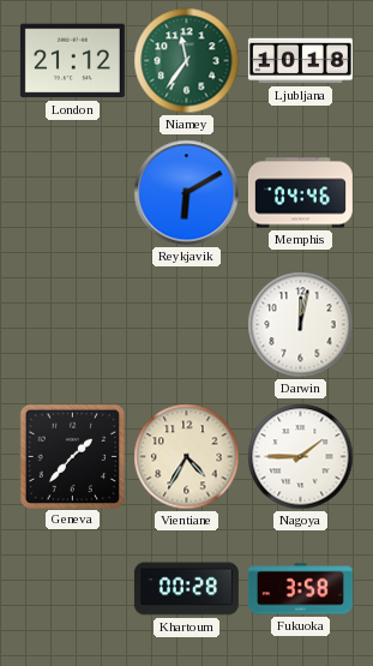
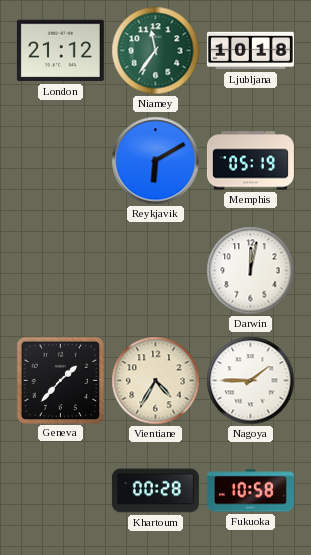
Memphis: 04:46 -> 05:19 (250, 161)
Fukuoka: 3:58 -> 10:58 (250, 491)
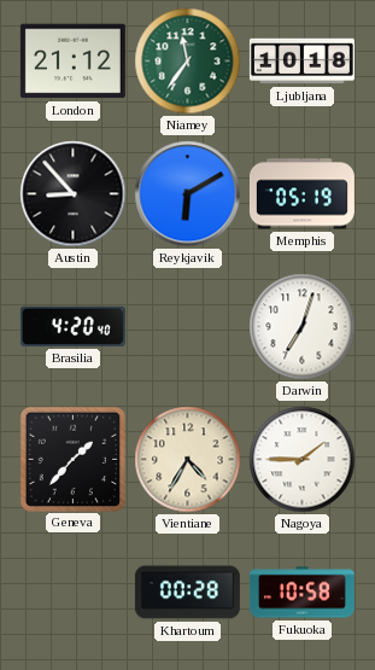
Austin: none -> 8:53 (74, 194)
Brasilia: none -> 4:20 (72, 326)
Darwin: 12:02 -> 7:03 (303, 327)
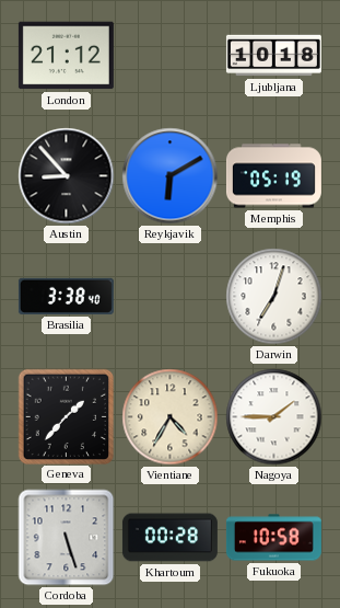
Niamey: 11:36 -> none (188, 62)
Brasilia: 4:20 -> 3:38 (66, 296)
Cordoba: none -> 5:27 (67, 538)
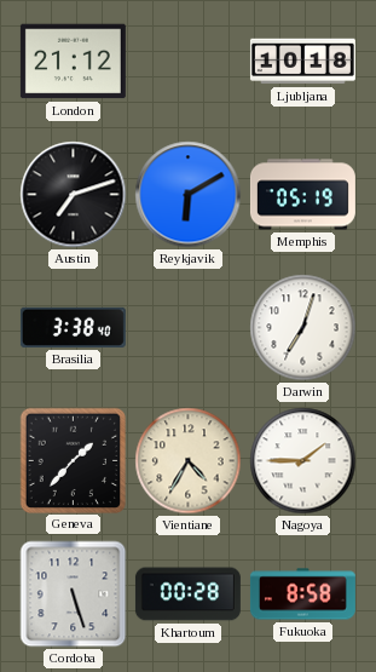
Austin: 8:53 -> 7:12 (74, 195)
Fukuoka: 10:58 -> 8:58 (302, 595)
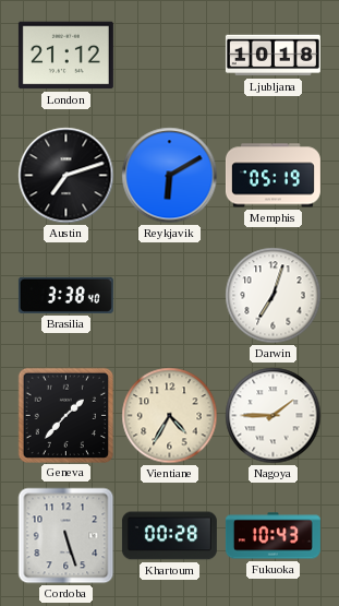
Fukuoka: 8:58 -> 10:43 (273, 536)
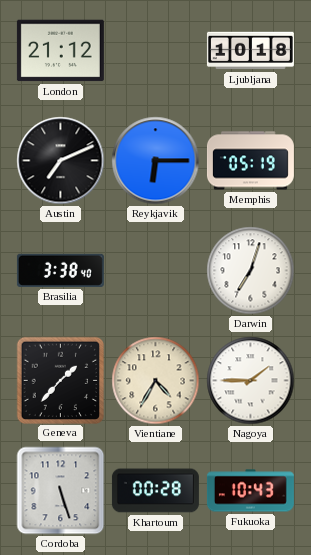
Austin: 7:12 -> 7:11 (61, 161)
Reykjavik: 6:10 -> 6:15 (156, 161)
